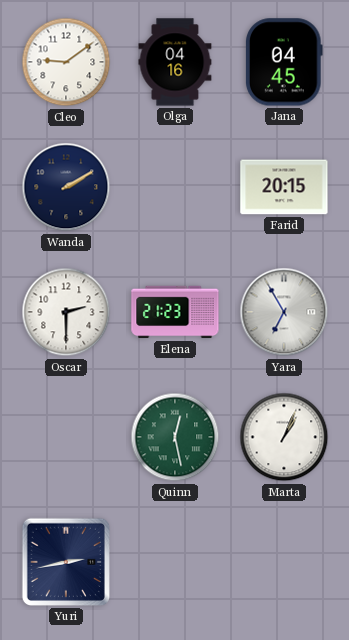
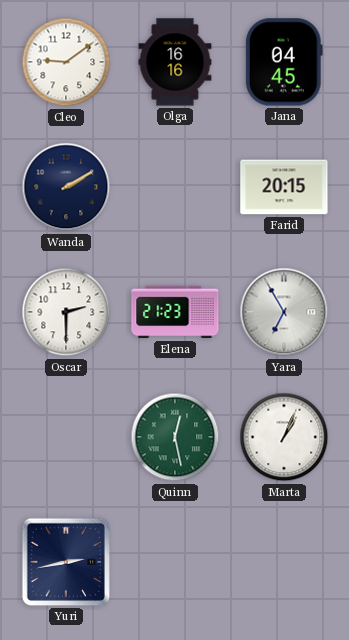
Olga: 04:16 -> 16:16 (175, 62)
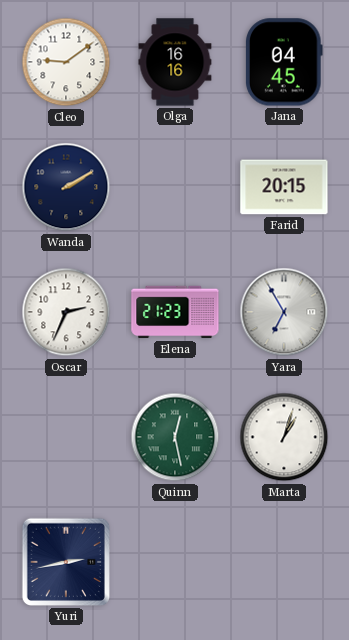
Oscar: 2:30 -> 2:34 (66, 312)
Marta: 1:04 -> 1:03 (284, 437)
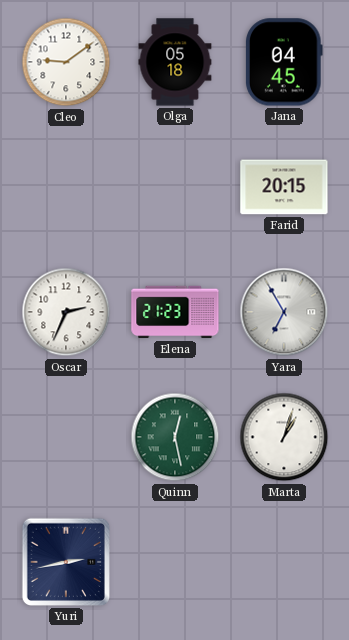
Olga: 16:16 -> 05:18 (175, 62)
Wanda: 2:10 -> none (66, 187)
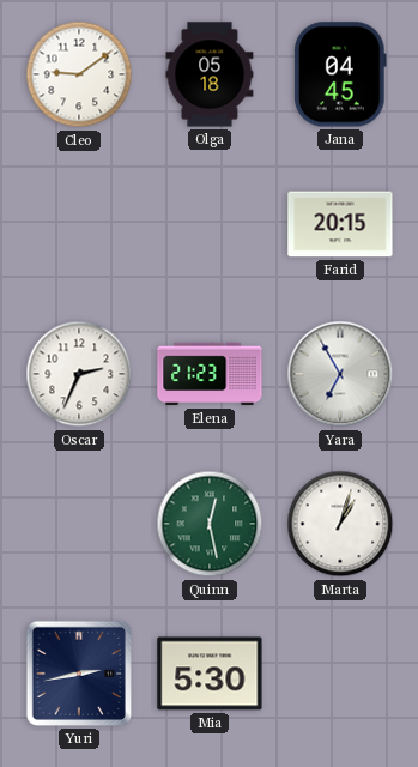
Mia: none -> 5:30 (210, 674)
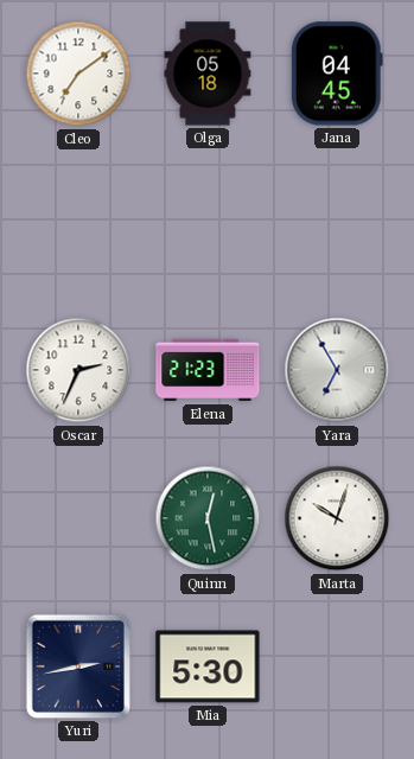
Cleo: 9:09 -> 7:09 (78, 74)
Farid: 20:15 -> none (340, 224)
Marta: 1:03 -> 10:03 (337, 518)
